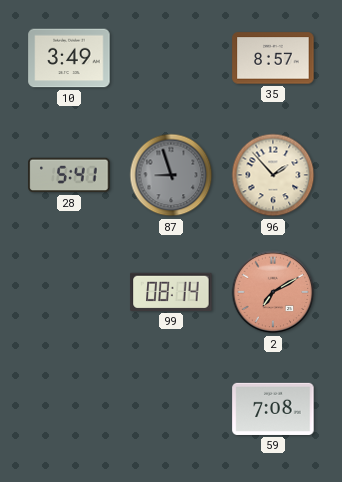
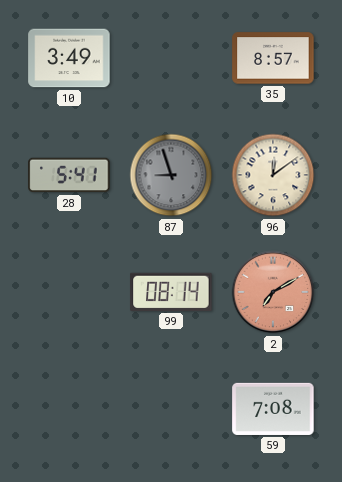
96: 1:53 -> 12:09 (273, 175)
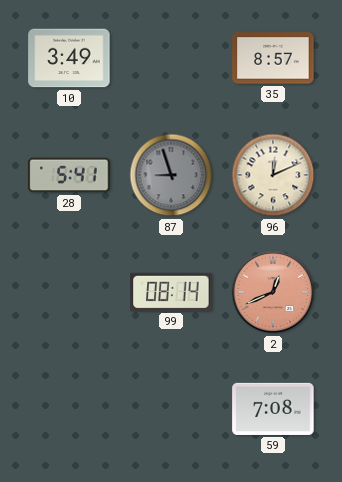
96: 12:09 -> 12:11 (273, 175)
2: 7:10 -> 12:41 (273, 292)
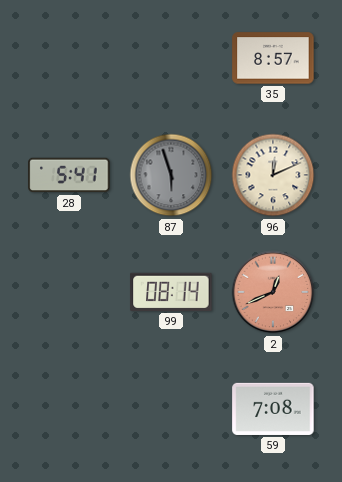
10: 3:49 -> none (69, 58)
87: 8:57 -> 5:57 (171, 175)
